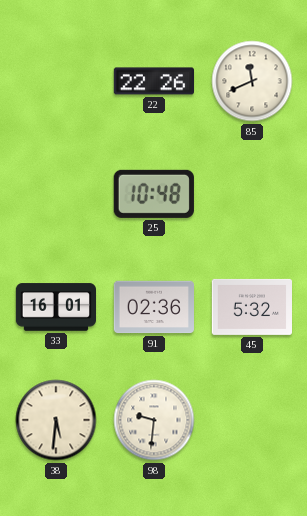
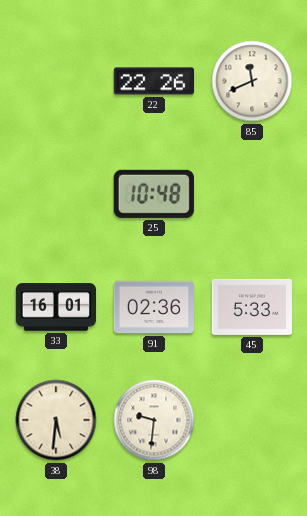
45: 5:32 -> 5:33 (251, 307)
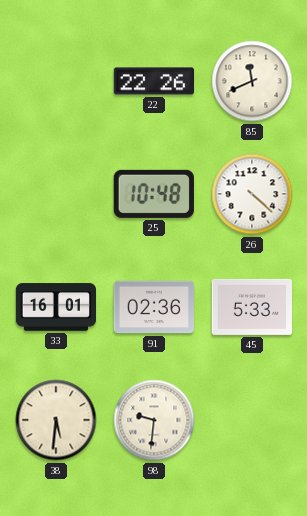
26: none -> 4:22 (252, 194)
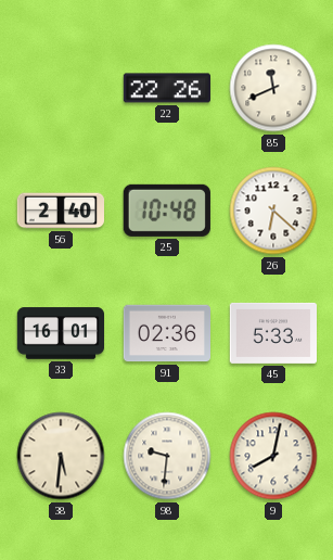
56: none -> 2:40 (60, 211)
26: 4:22 -> 6:22 (273, 211)
9: none -> 8:02 (273, 456)
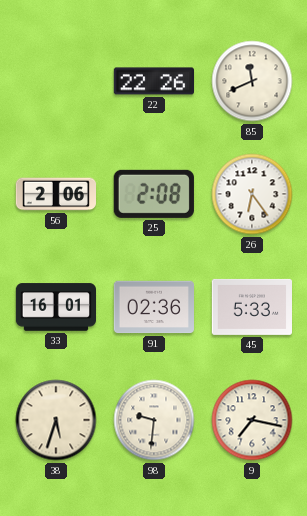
56: 2:40 -> 2:06 (55, 194)
25: 10:48 -> 2:08 (154, 194)
26: 6:22 -> 6:24 (252, 194)
38: 5:31 -> 5:33 (56, 420)
9: 8:02 -> 7:17 (252, 420)
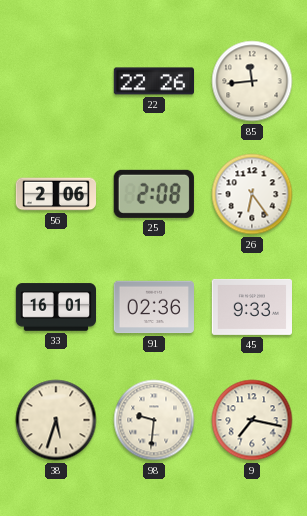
85: 11:41 -> 11:44 (252, 81)
45: 5:33 -> 9:33 (251, 307)
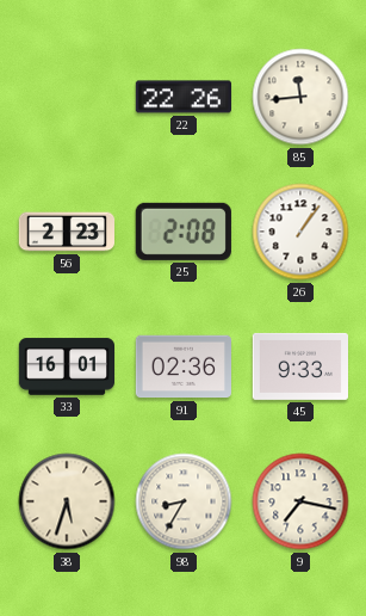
56: 2:06 -> 2:23 (66, 232)
26: 6:24 -> 1:06 (300, 232)
98: 9:31 -> 8:35 (184, 501)
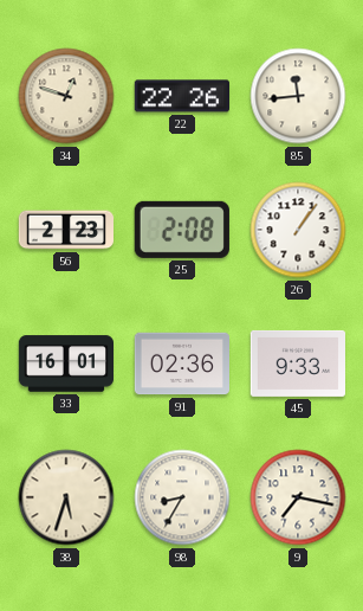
34: none -> 12:48 (66, 96)
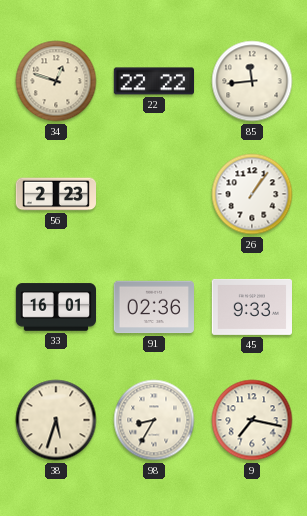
22: 22:26 -> 22:22 (153, 81)
25: 2:08 -> none (182, 230)
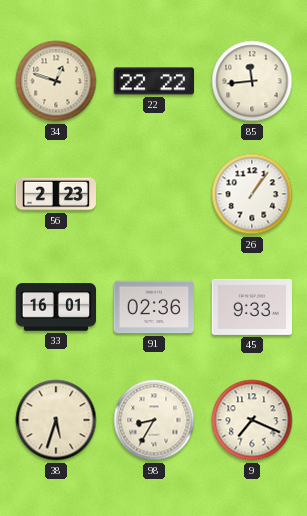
9: 7:17 -> 7:19 (252, 420)
